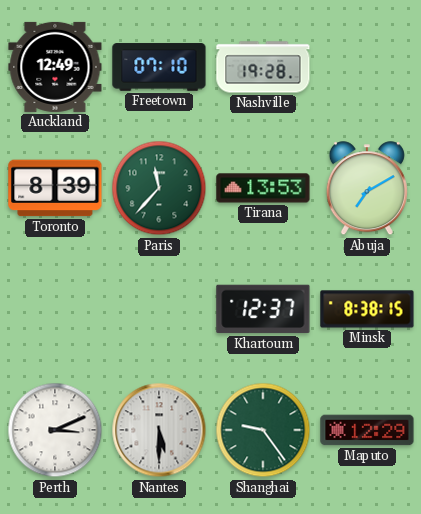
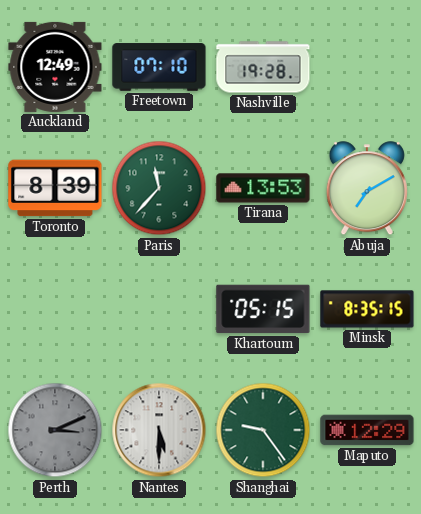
Khartoum: 12:37 -> 05:15 (263, 309)
Minsk: 8:38 -> 8:35 (367, 309)
Perth dial: white -> grey (55, 430)
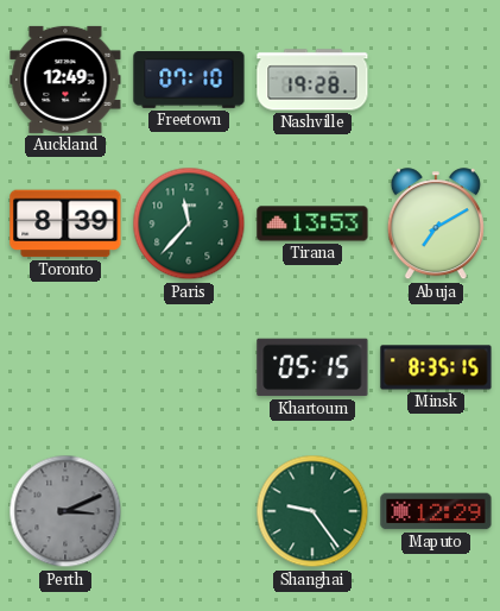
Nantes: 5:30 -> none (159, 430)
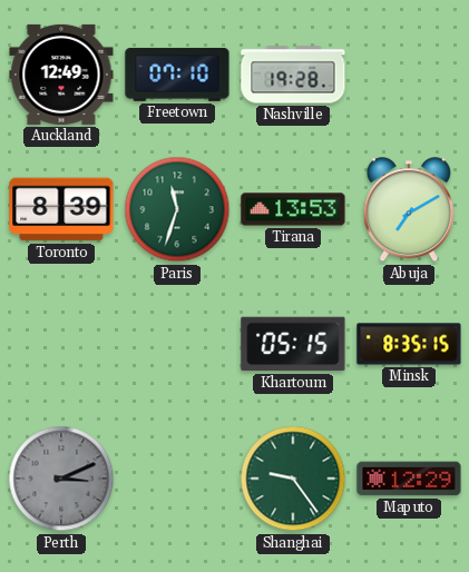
Paris: 11:37 -> 11:33 (177, 209)
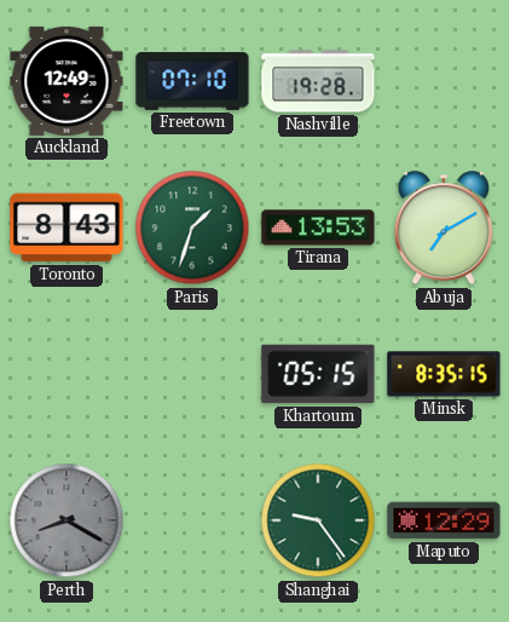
Toronto: 8:39 -> 8:43 (66, 228)
Paris: 11:33 -> 1:33 (192, 228)
Perth: 3:11 -> 8:20 (66, 520)
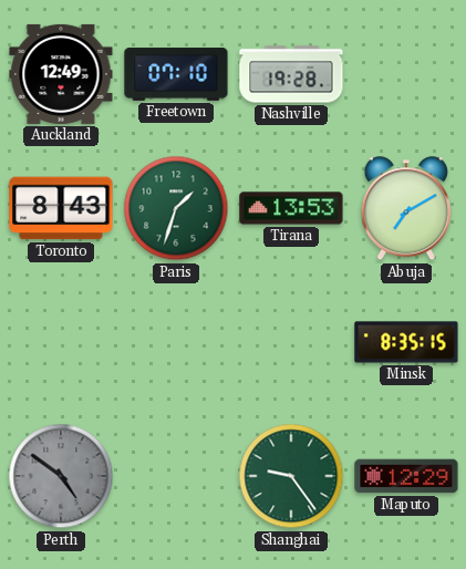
Khartoum: 05:15 -> none (318, 374)
Perth: 8:20 -> 4:51 (61, 476)
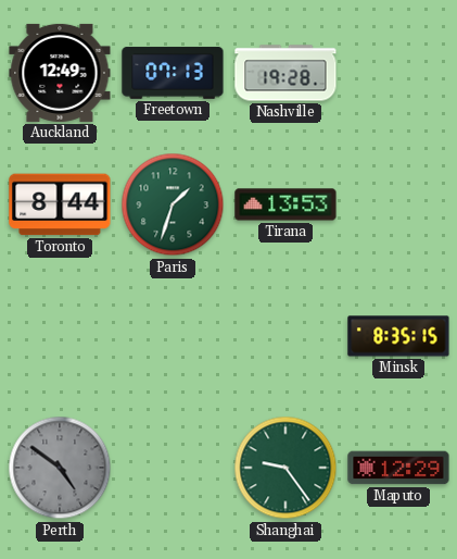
Freetown: 07:10 -> 07:13 (173, 73)
Toronto: 8:43 -> 8:44 (60, 204)
Abuja: 7:10 -> none (406, 209)
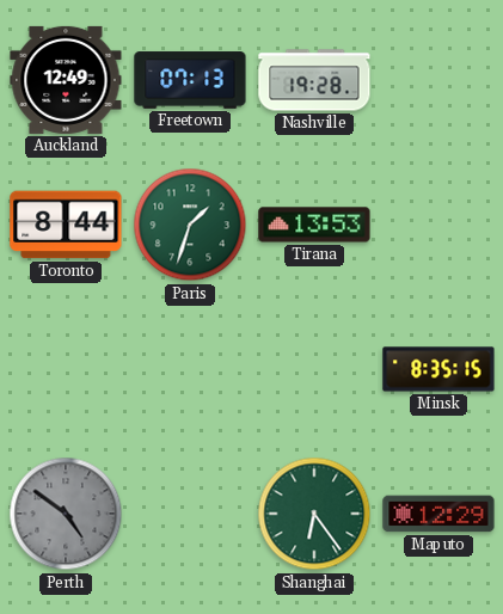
Shanghai: 9:24 -> 6:24 (314, 514)
